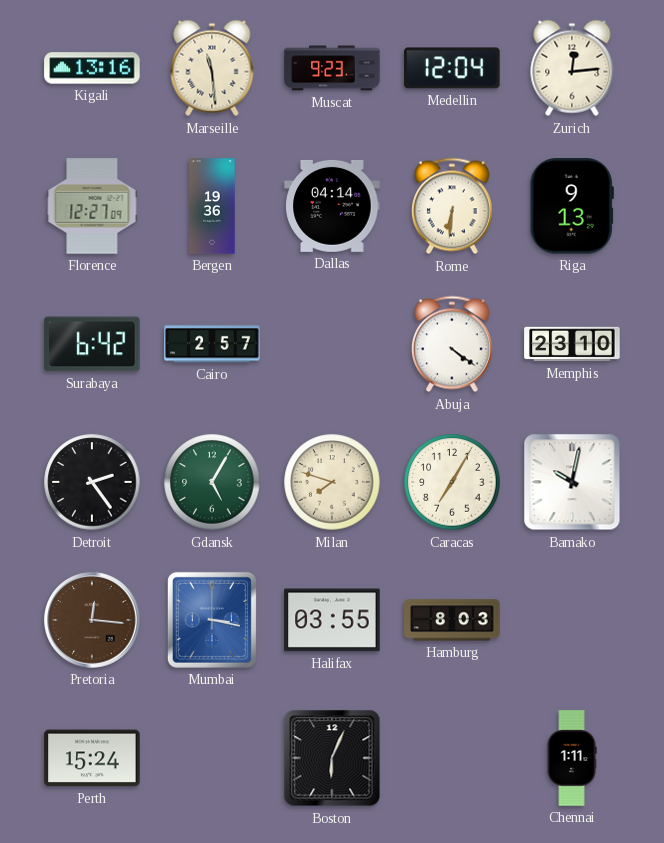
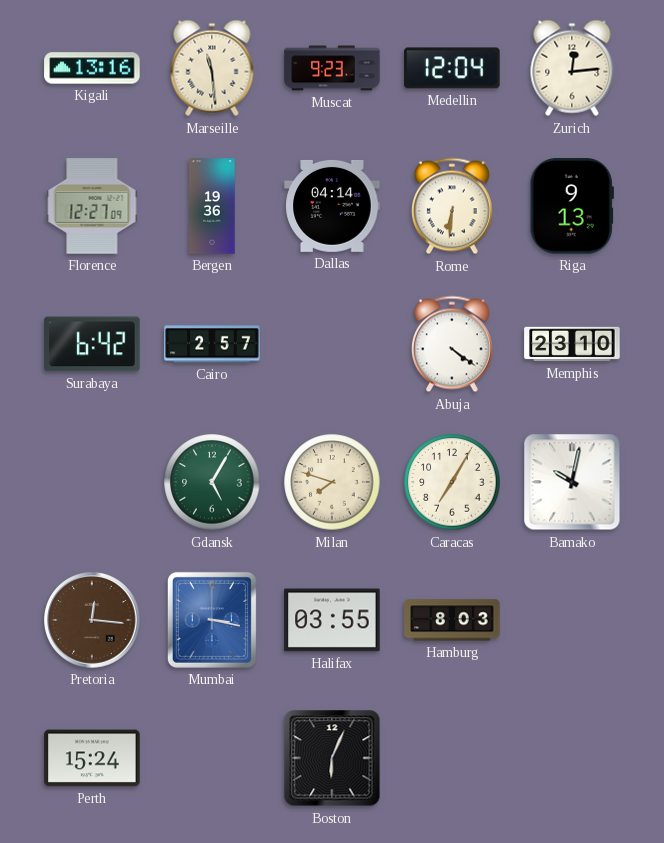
Detroit: 2:24 -> none (92, 482)
Chennai: 1:11 -> none (572, 758)
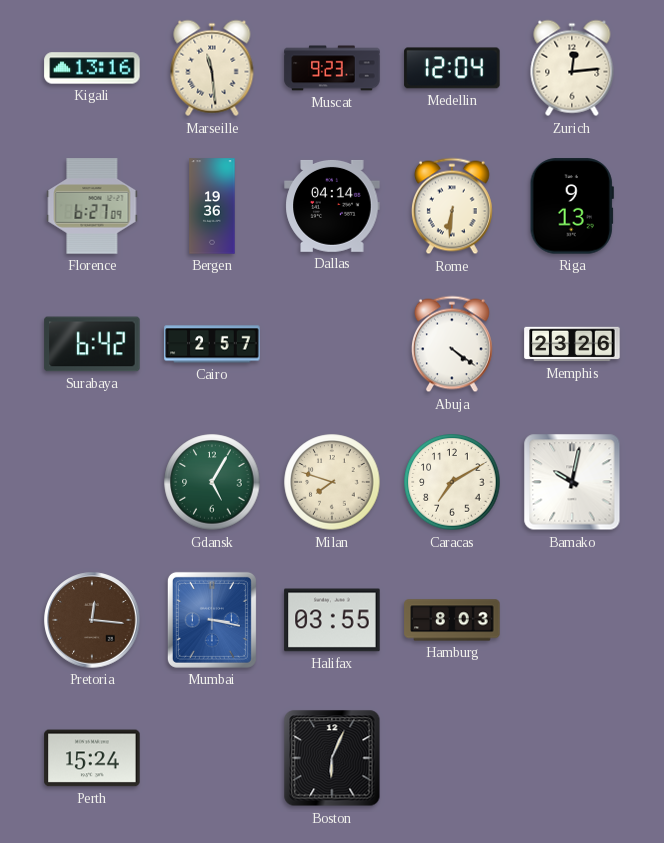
Florence: 12:27 -> 6:27 (92, 206)
Memphis: 23:10 -> 23:26 (572, 344)
Caracas: 7:05 -> 7:10 (452, 482)
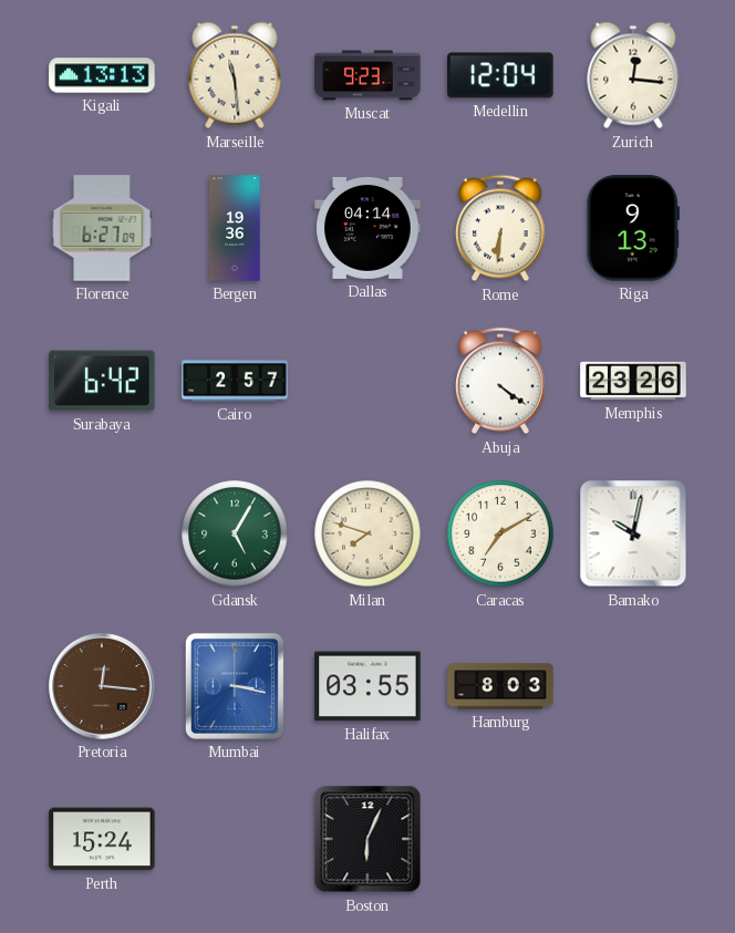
Kigali: 13:16 -> 13:13 (102, 75)
Zurich: 12:14 -> 12:16 (633, 75)
